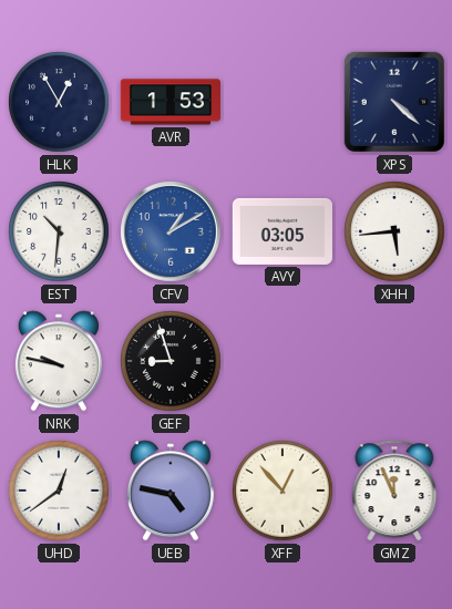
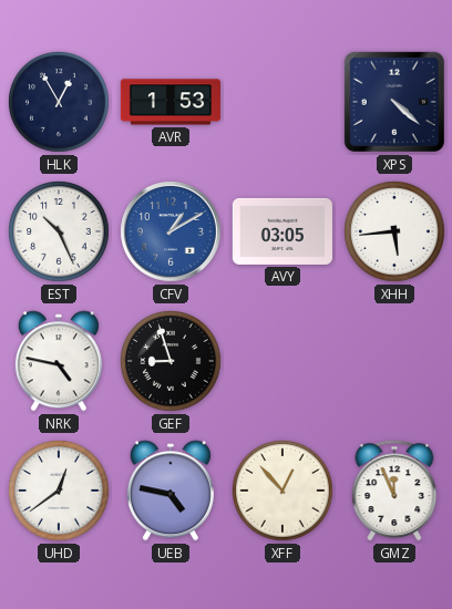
EST: 10:31 -> 10:26 (59, 231)
NRK: 9:47 -> 4:47 (59, 361)
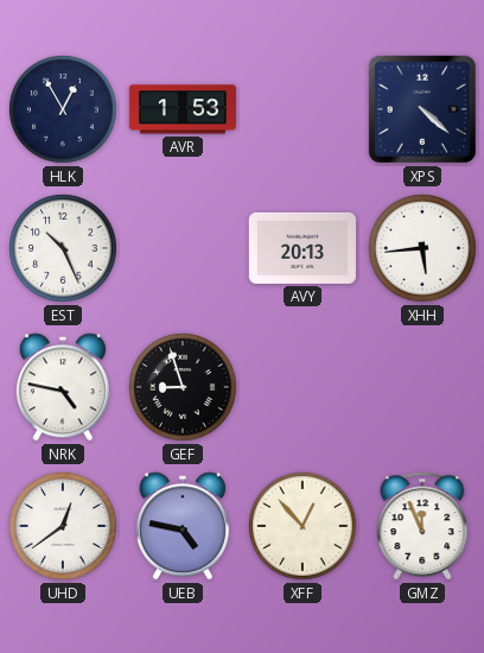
CFV: 1:10 -> none (171, 231)
AVY: 03:05 -> 20:13 (302, 248)
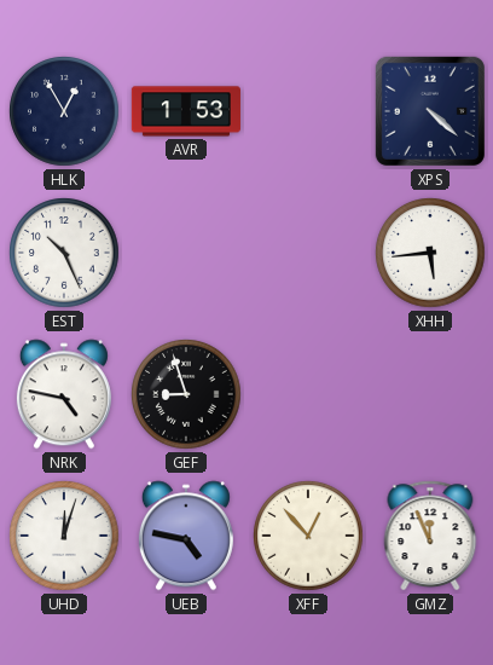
AVY: 20:13 -> none (302, 248)
UHD: 12:39 -> 12:03 (64, 536)
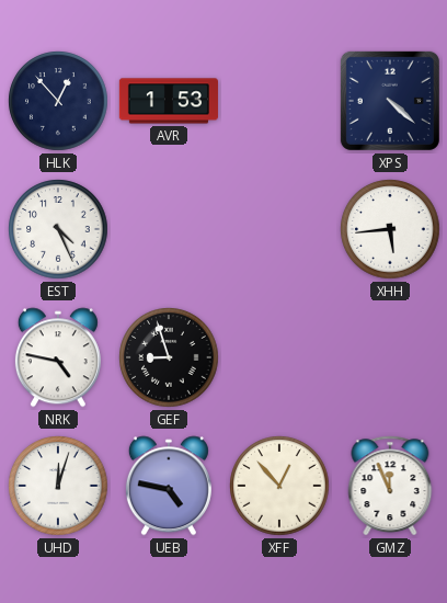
HLK: 12:55 -> 12:53 (58, 101)
EST: 10:26 -> 4:26 (58, 229)
